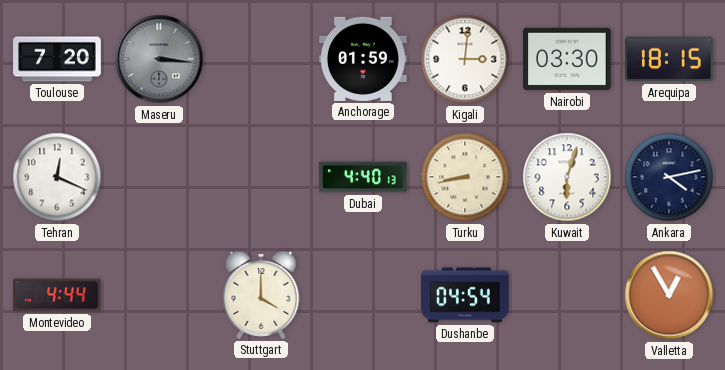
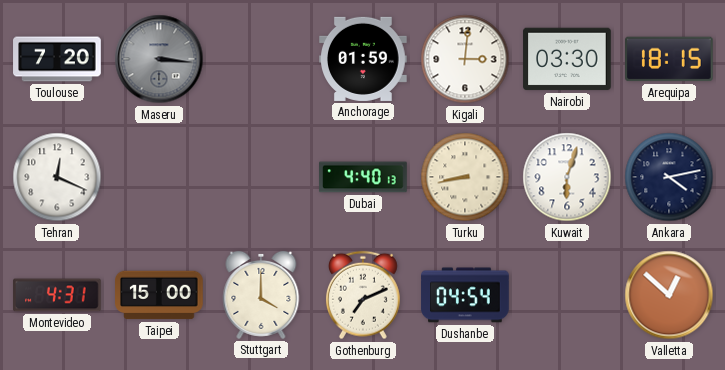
Montevideo: 4:44 -> 4:31 (57, 295)
Taipei: none -> 15:00 (159, 295)
Gothenburg: none -> 7:11 (363, 295)
Valletta: 12:55 -> 12:52 (669, 295)
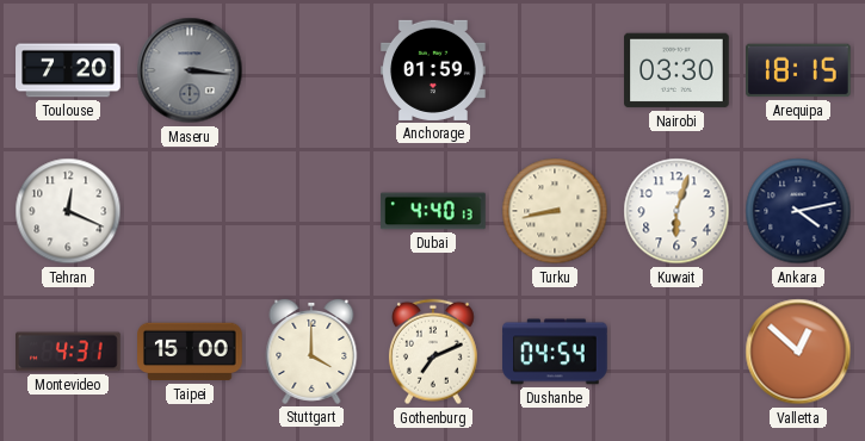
Kigali: 3:01 -> none (465, 59)
